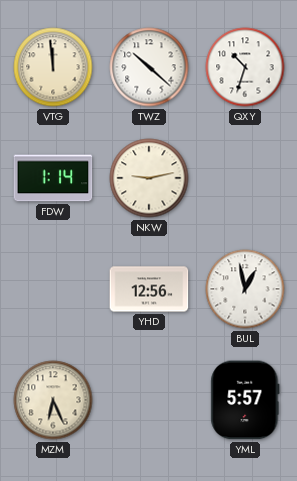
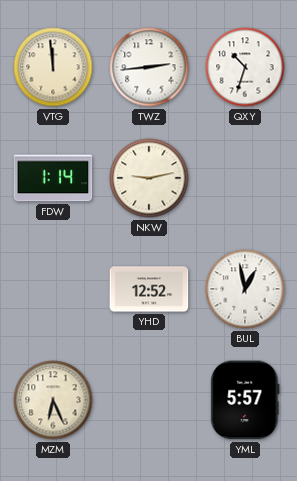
TWZ: 10:22 -> 2:44 (149, 67)
YHD: 12:56 -> 12:52 (149, 289)
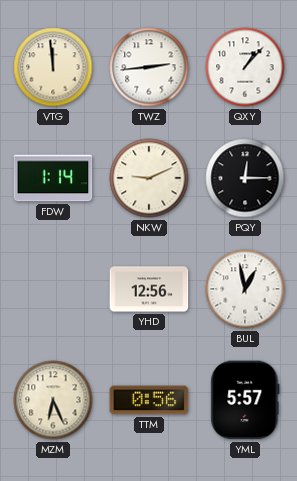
QXY: 10:33 -> 1:07 (245, 67)
NKW: 9:13 -> 9:11 (149, 178)
PQY: none -> 12:15 (245, 178)
YHD: 12:52 -> 12:56 (149, 289)
TTM: none -> 0:56 (149, 400)
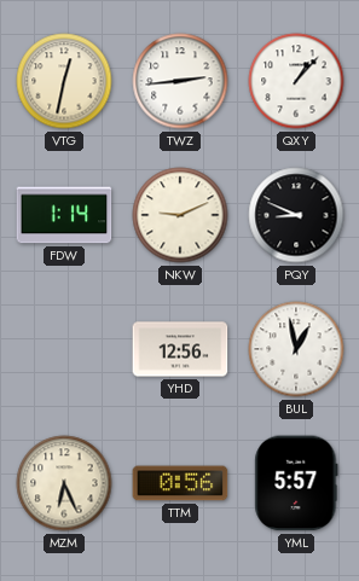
VTG: 11:59 -> 12:32 (64, 81)
PQY: 12:15 -> 8:49 (296, 215)
